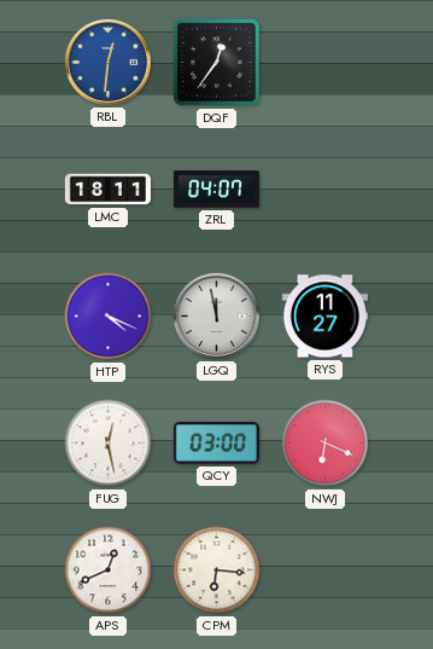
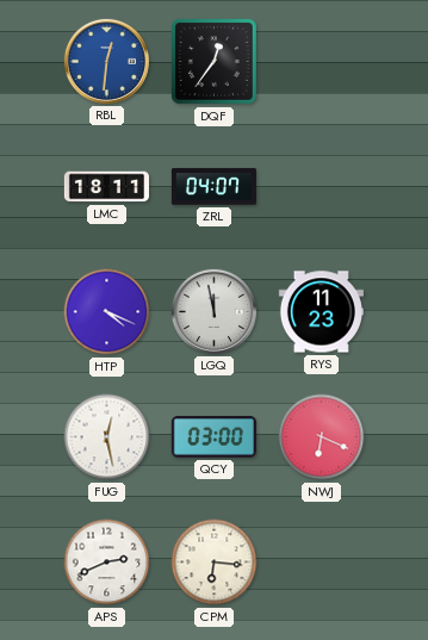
RYS: 11:27 -> 11:23 (321, 312)
APS: 12:41 -> 2:41 (107, 563)
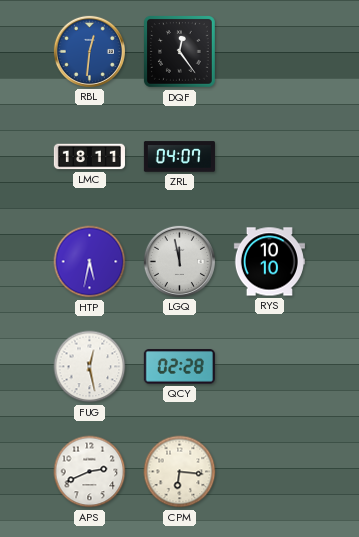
DQF: 12:36 -> 12:24 (180, 52)
HTP: 4:19 -> 5:32 (90, 262)
RYS: 11:23 -> 10:10 (269, 262)
QCY: 03:00 -> 02:28 (179, 367)
NWJ: 6:19 -> none (322, 437)
